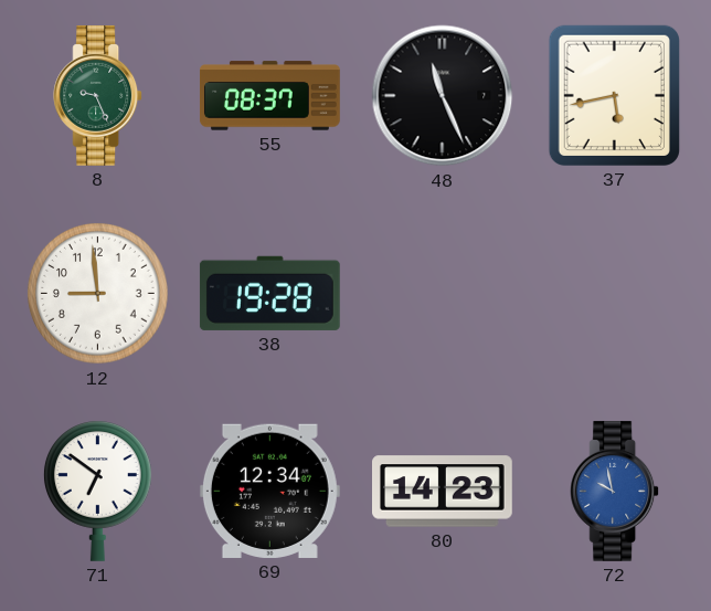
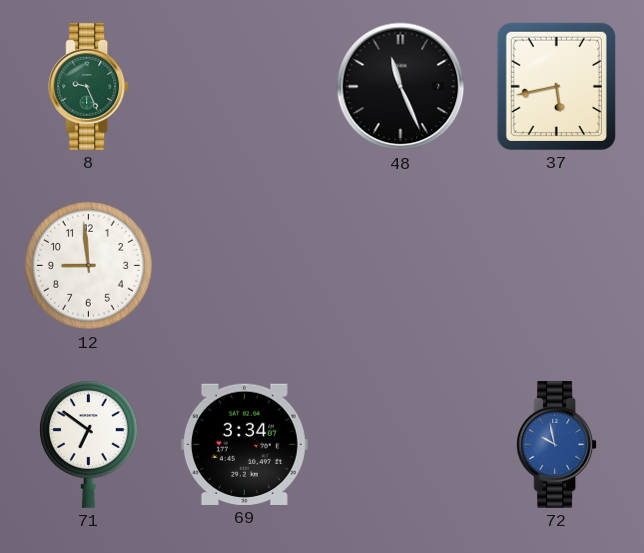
55: 08:37 -> none (270, 96)
38: 19:28 -> none (269, 293)
69: 12:34 -> 3:34 (244, 444)
80: 14:23 -> none (443, 492)
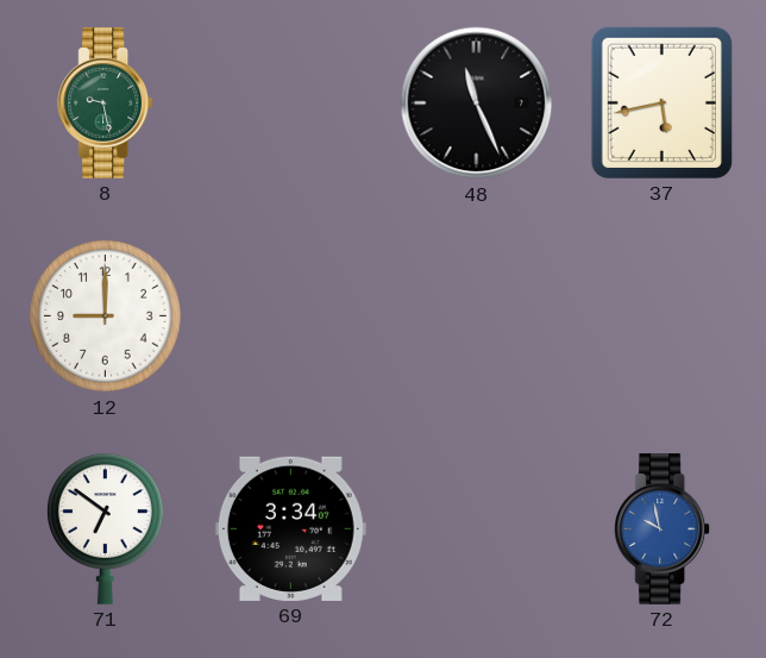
8: 9:26 -> 9:28 (106, 102)
12: 8:59 -> 9:00 (106, 317)
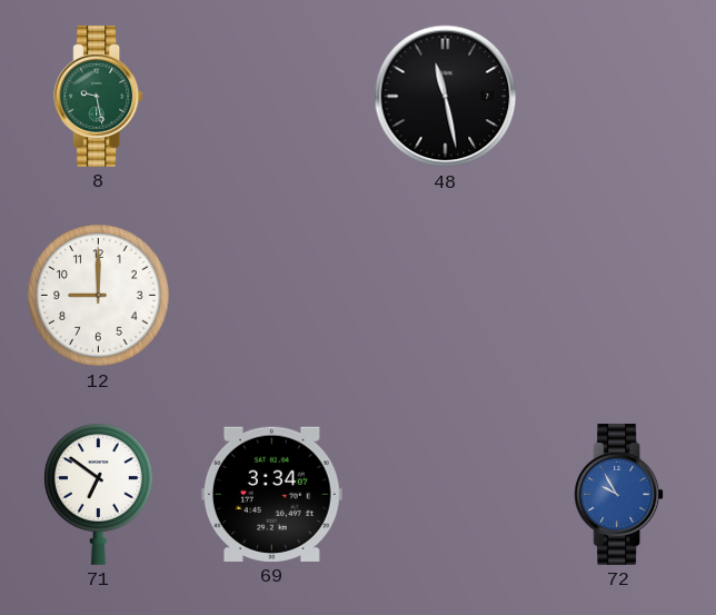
48: 11:26 -> 11:28 (446, 97)
37: 5:43 -> none (661, 102)
72: 9:58 -> 9:55 (619, 494)
